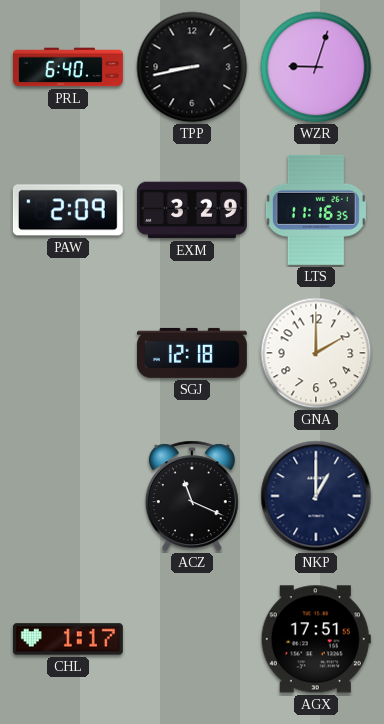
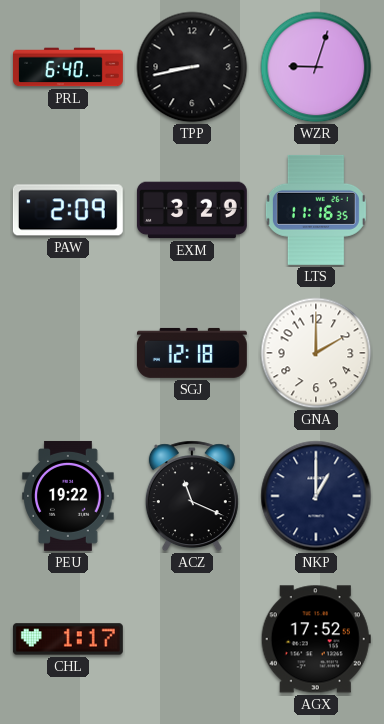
PEU: none -> 19:22 (68, 496)
AGX: 17:51 -> 17:52 (316, 639)
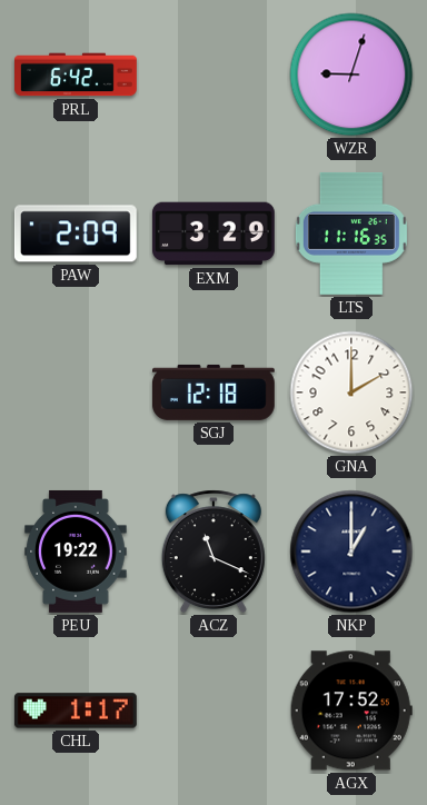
PRL: 6:40 -> 6:42 (77, 74)
TPP: 8:43 -> none (192, 67)
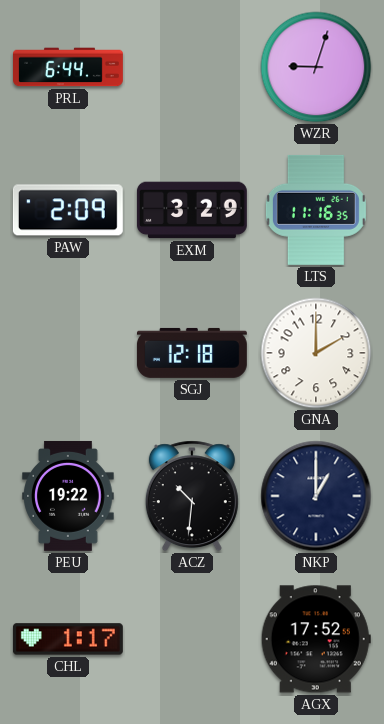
PRL: 6:42 -> 6:44 (69, 67)
ACZ: 11:19 -> 10:31 (192, 496)
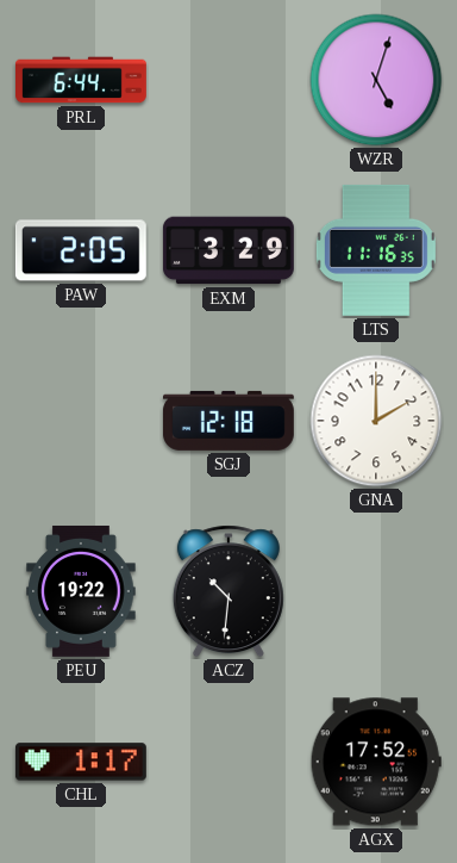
WZR: 9:03 -> 5:03 (376, 80)
PAW: 2:09 -> 2:05 (81, 250)
NKP: 1:00 -> none (316, 496)
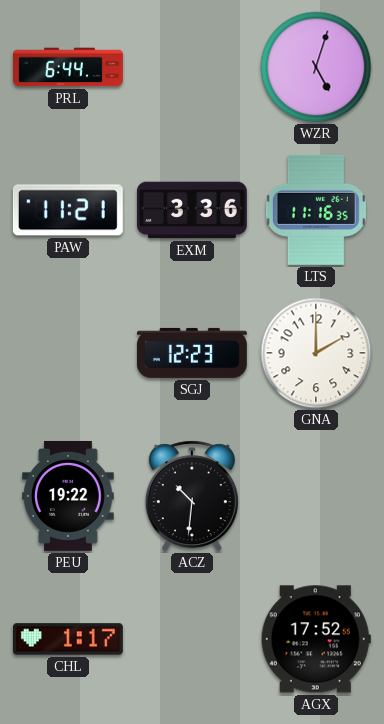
PAW: 2:05 -> 11:21 (68, 210)
EXM: 3:29 -> 3:36 (192, 210)
SGJ: 12:18 -> 12:23 (192, 353)
